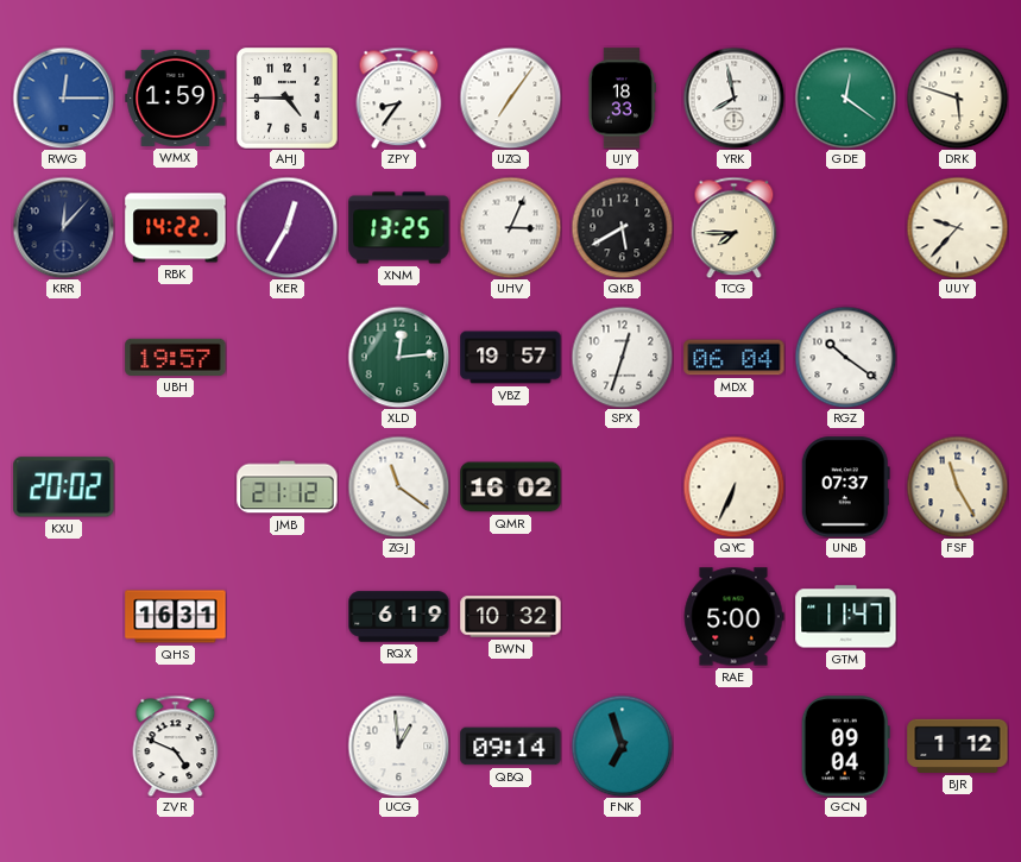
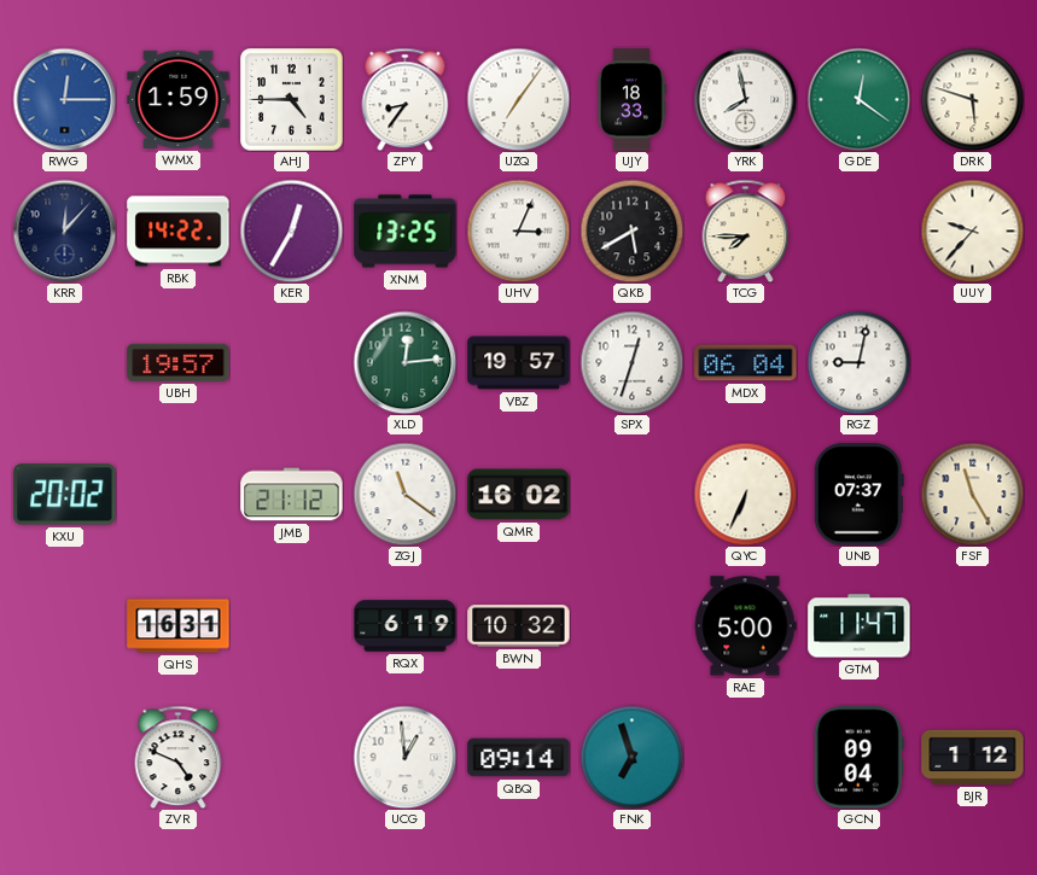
RGZ: 10:21 -> 9:02 (858, 362)
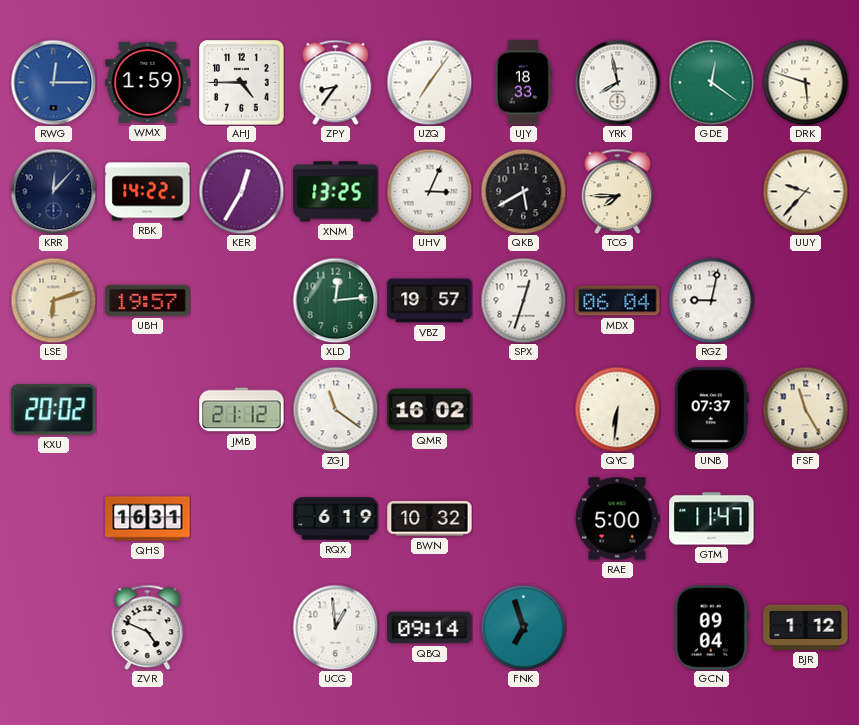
LSE: none -> 6:12 (53, 300)
QYC: 6:34 -> 6:31 (617, 409)
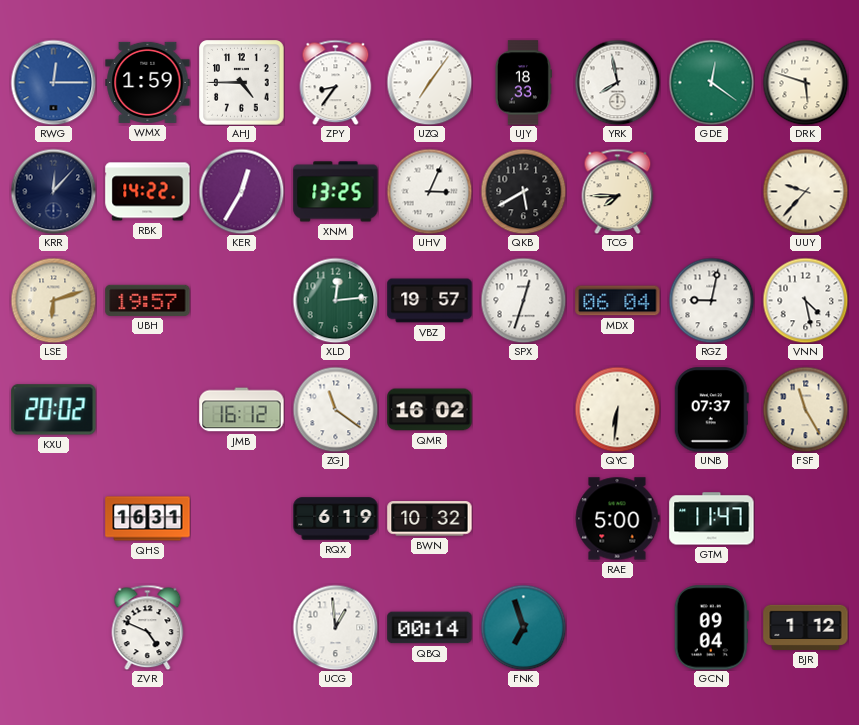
VNN: none -> 4:28 (805, 300)
JMB: 21:12 -> 16:12 (242, 410)
QBQ: 09:14 -> 00:14 (430, 628)
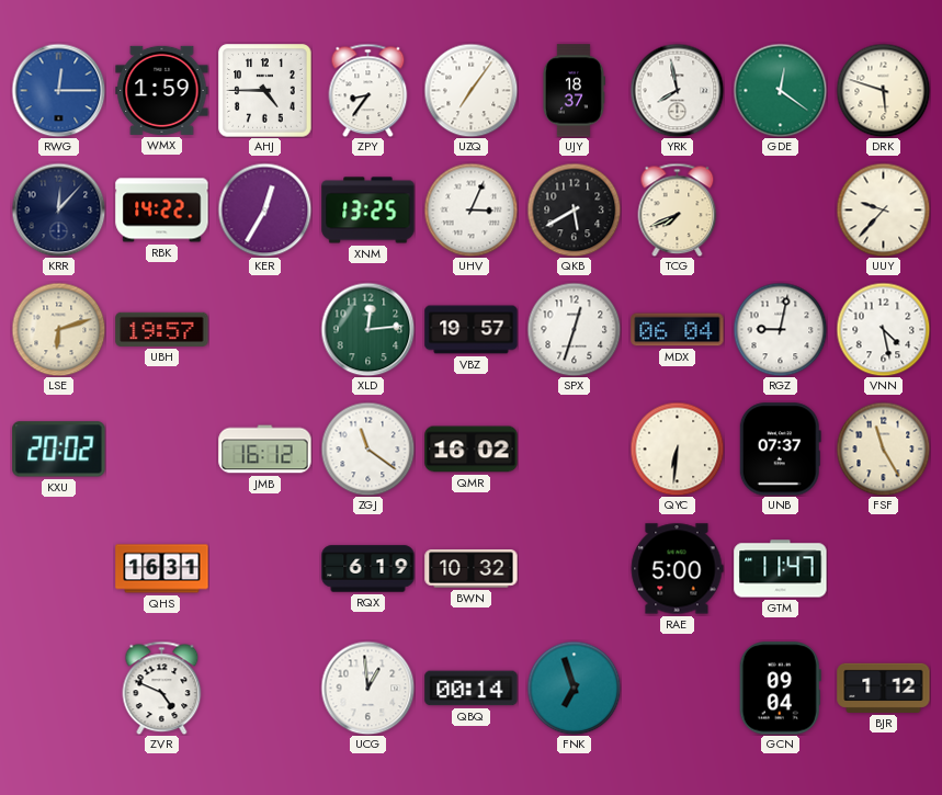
UJY: 18:33 -> 18:37 (574, 91)
TCG: 7:45 -> 7:41 (678, 209)
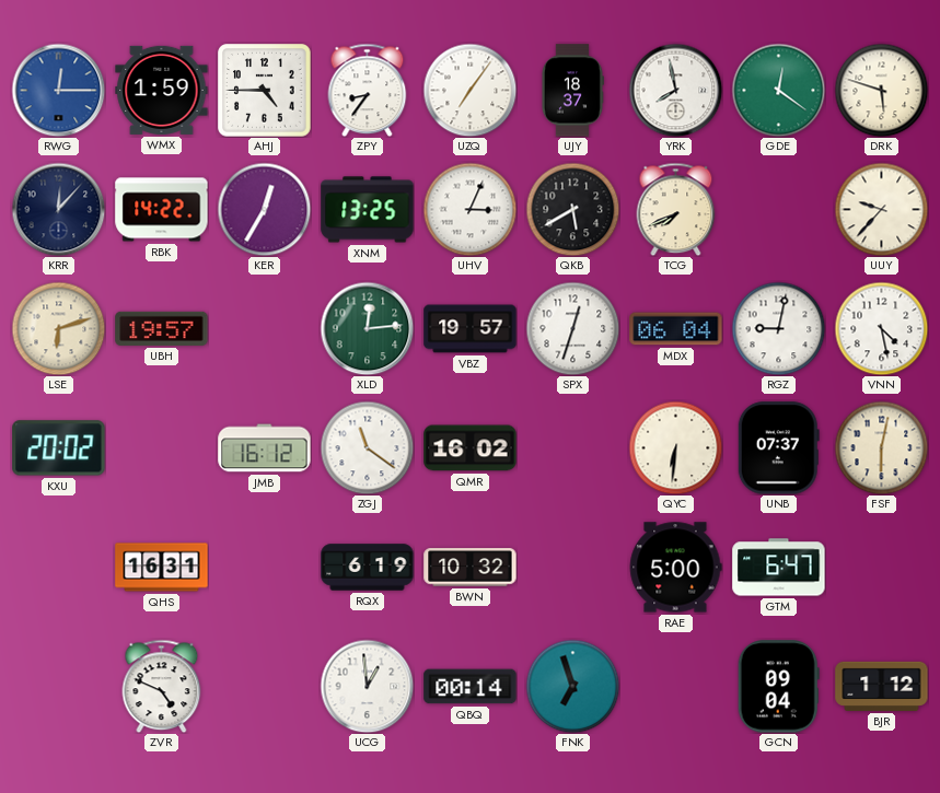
FSF: 11:25 -> 6:02 (881, 447)
GTM: 11:47 -> 6:47 (779, 568)
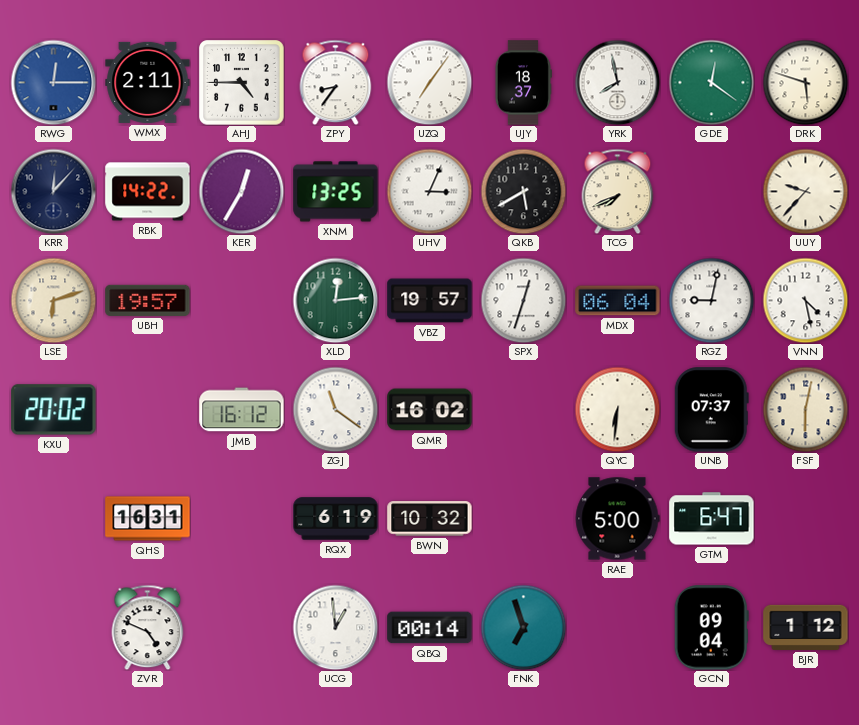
WMX: 1:59 -> 2:11 (148, 82)
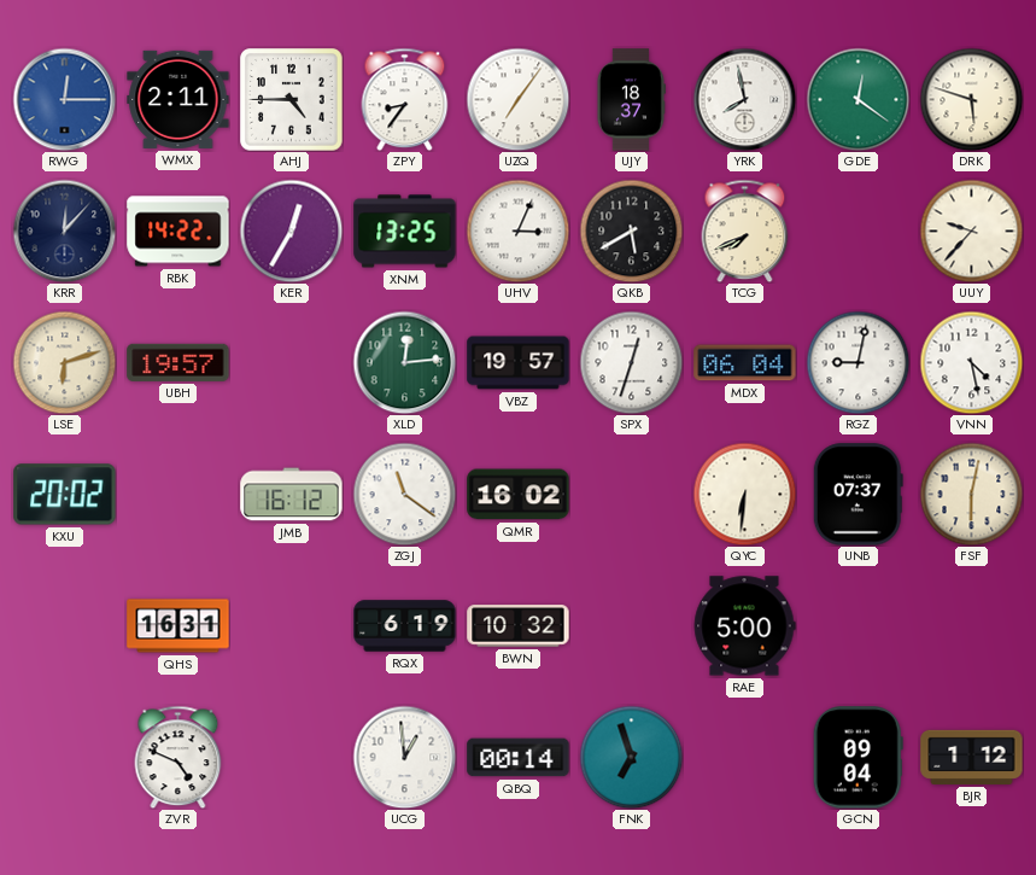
GTM: 6:47 -> none (712, 519)
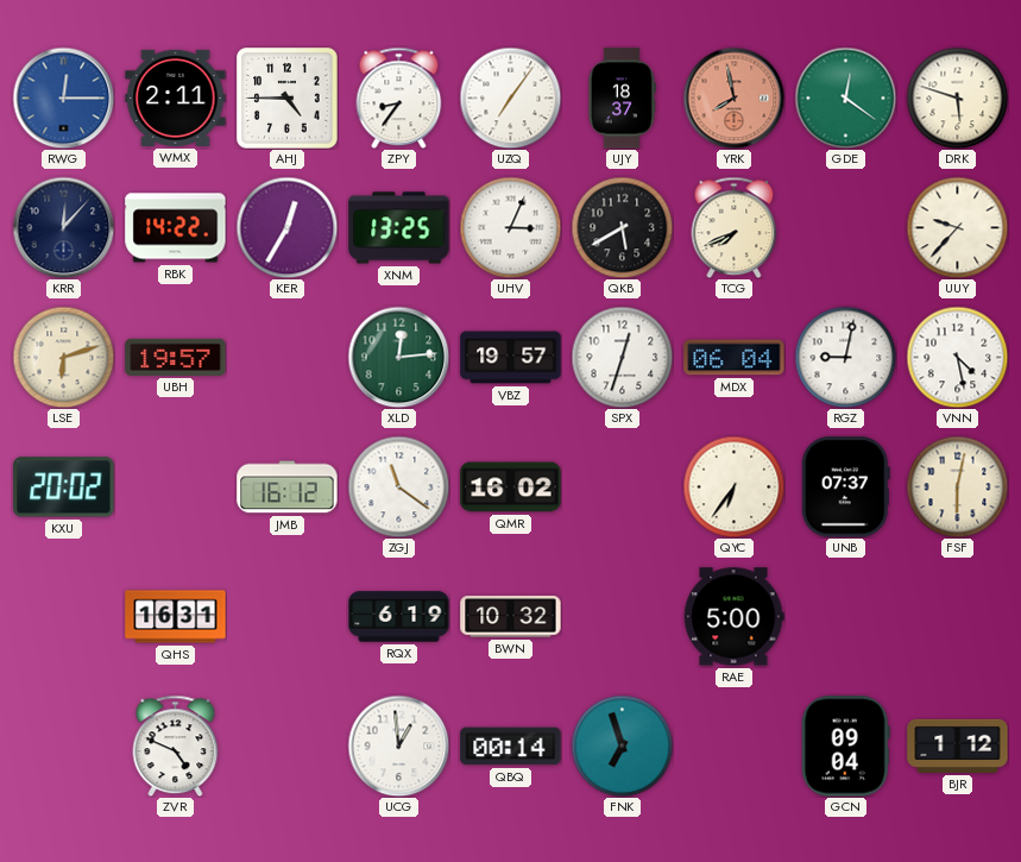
YRK dial: white -> salmon (733, 97)
QYC: 6:31 -> 6:36 (733, 486)
